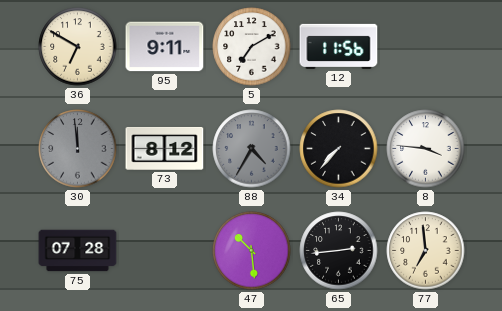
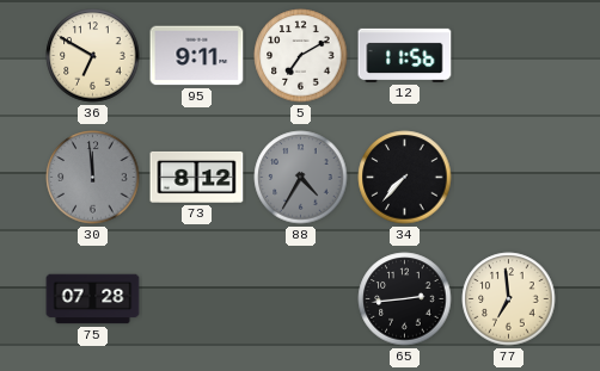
8: 3:46 -> none (426, 149)
47: 10:29 -> none (252, 251)
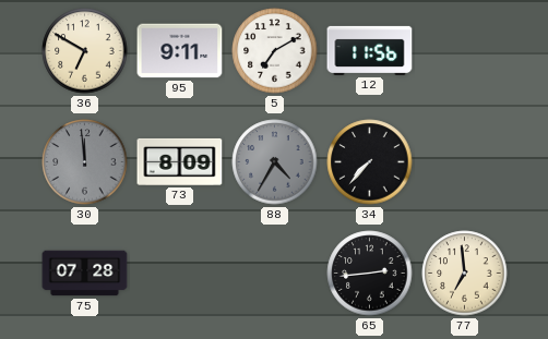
73: 8:12 -> 8:09 (180, 161)
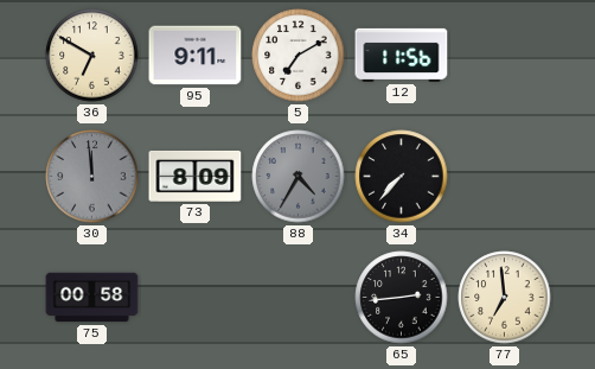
75: 07:28 -> 00:58 (92, 298)
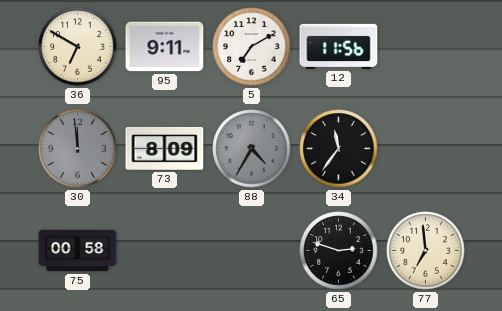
34: 7:37 -> 11:36 (339, 149)
65: 2:44 -> 2:48 (339, 251)
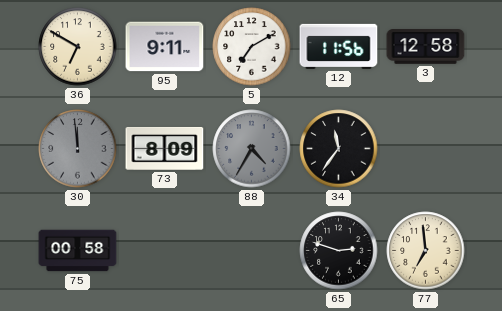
3: none -> 12:58 (426, 47)
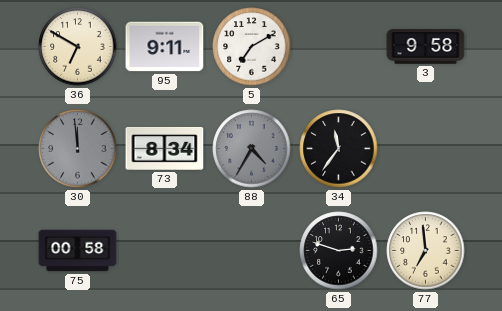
12: 11:56 -> none (339, 46)
3: 12:58 -> 9:58 (426, 47)
73: 8:09 -> 8:34 (165, 148)
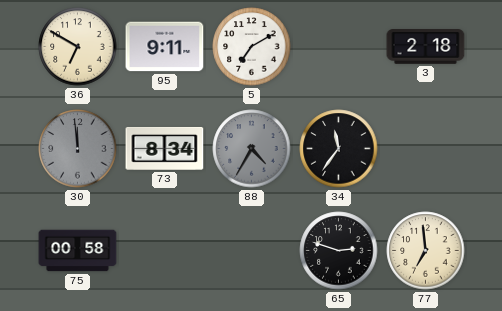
3: 9:58 -> 2:18 (426, 47)
